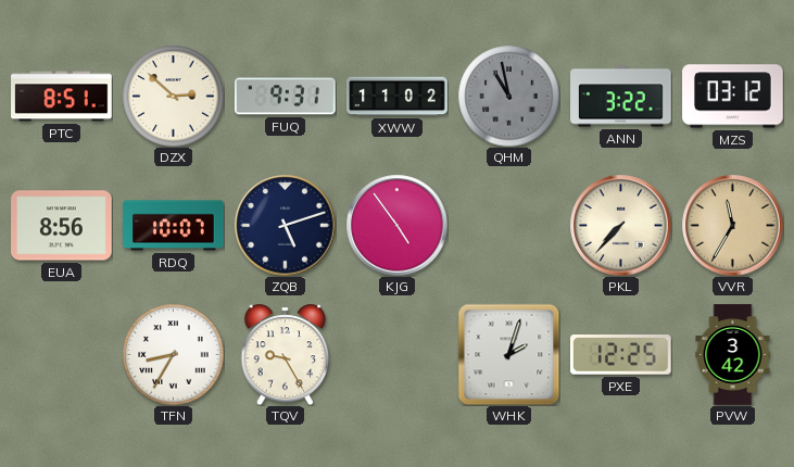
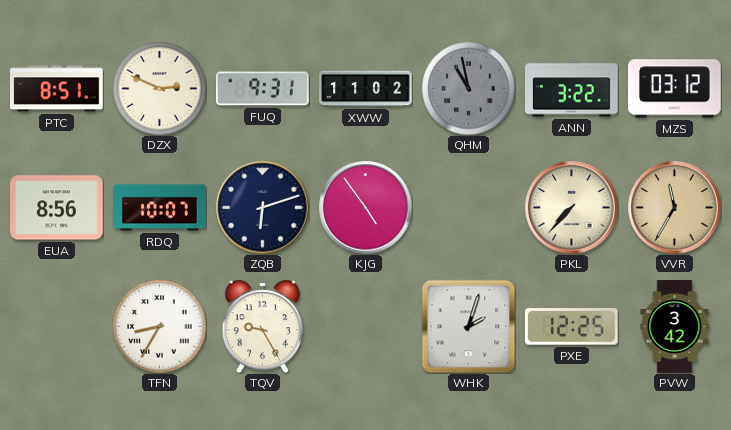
DZX: 2:52 -> 2:49 (159, 88)
ZQB: 5:12 -> 6:12 (262, 207)
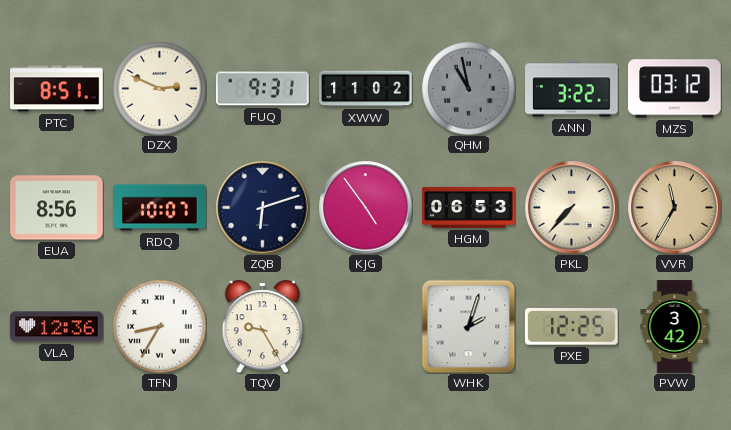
HGM: none -> 06:53 (469, 207)
VLA: none -> 12:36 (57, 327)
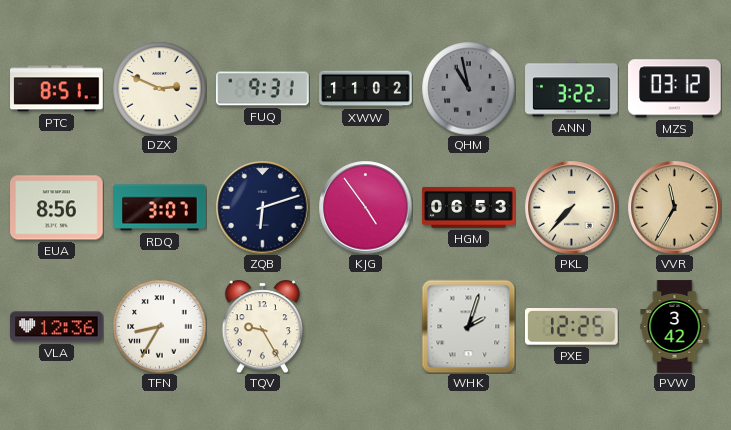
RDQ: 10:07 -> 3:07 (160, 208)
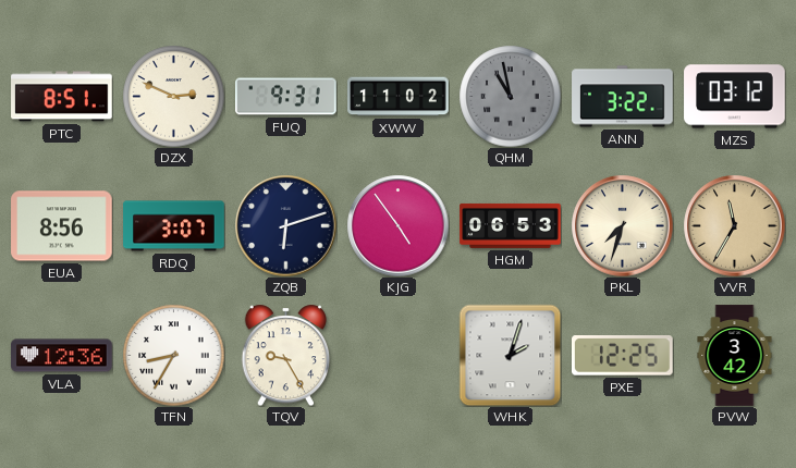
PKL: 7:37 -> 7:33 (622, 225)
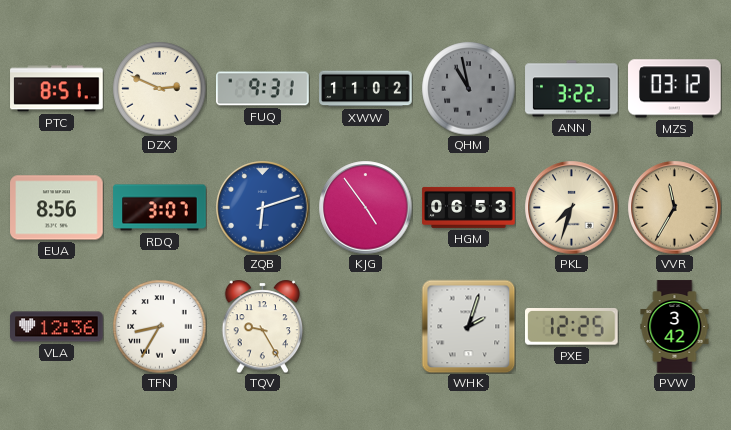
ZQB dial: navy -> blue (262, 207)
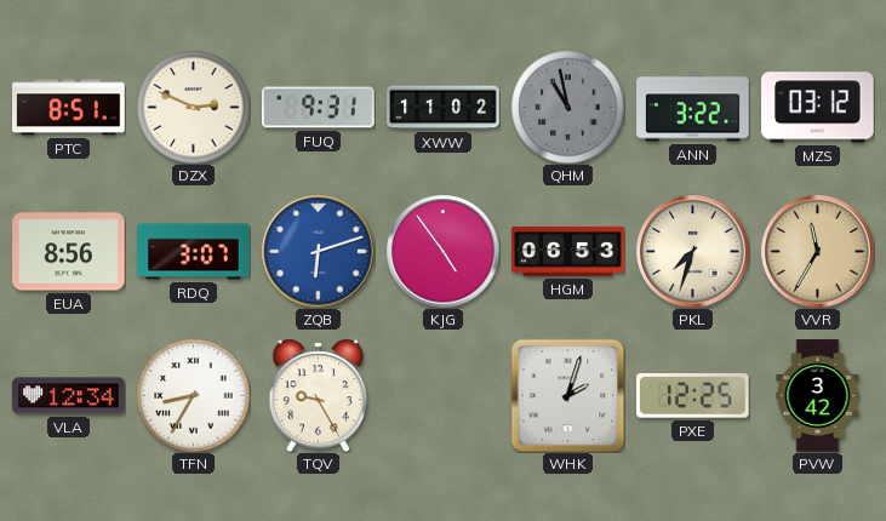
VLA: 12:36 -> 12:34 (69, 396)
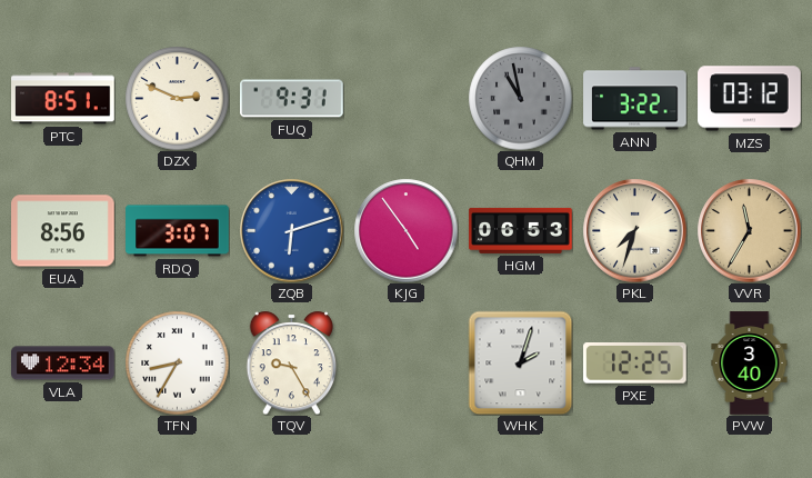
XWW: 11:02 -> none (444, 108)
PVW: 3:42 -> 3:40 (750, 364)
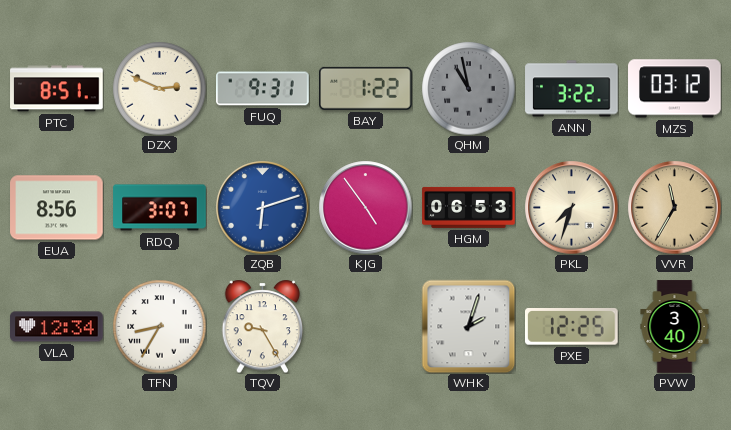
BAY: none -> 1:22 (366, 88)
